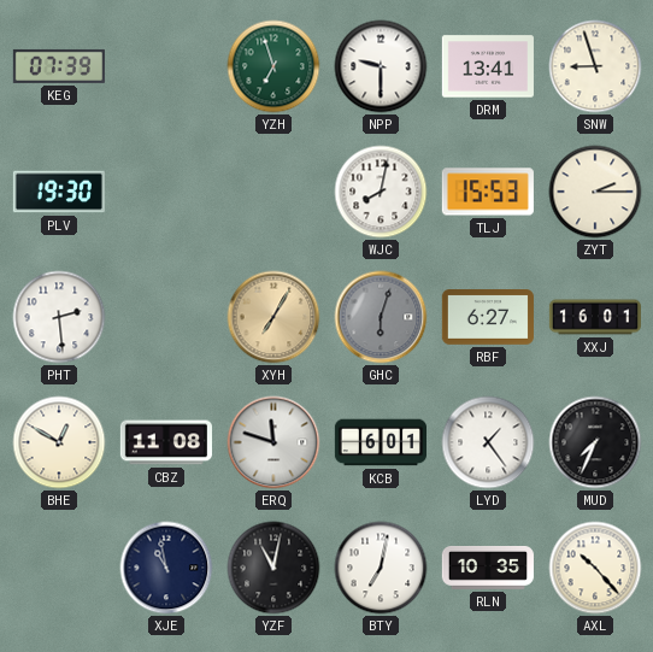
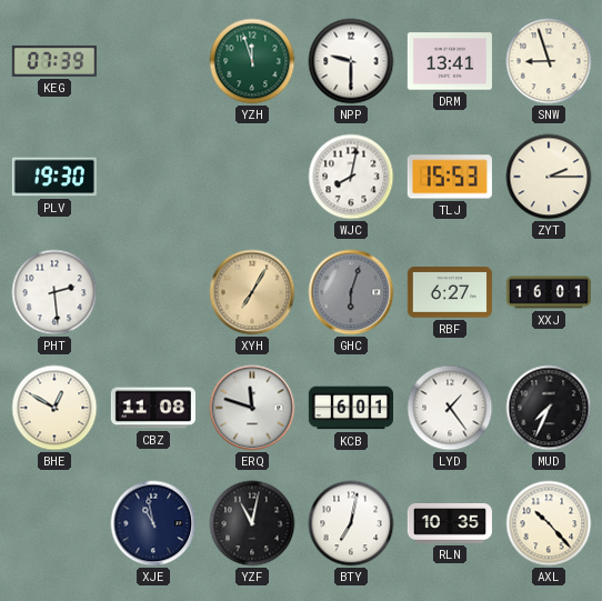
YZH: 6:57 -> 11:57 (252, 61)
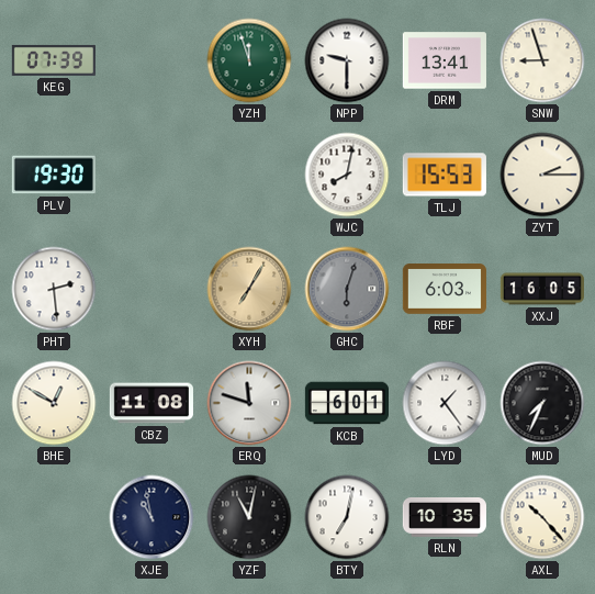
RBF: 6:27 -> 6:03 (445, 290)
XXJ: 16:01 -> 16:05 (541, 289)
